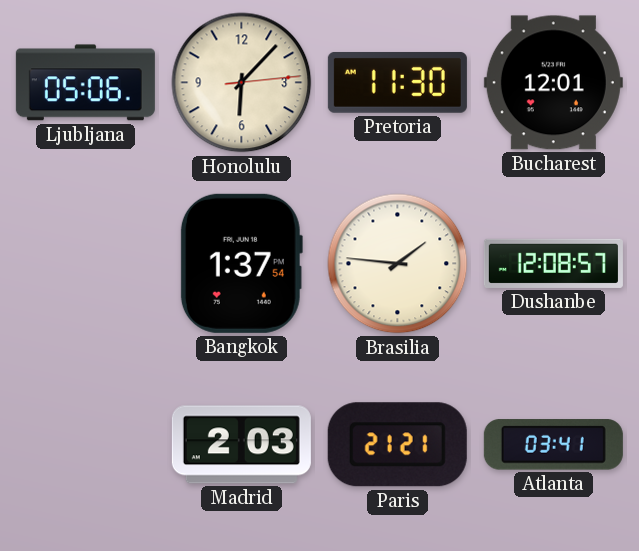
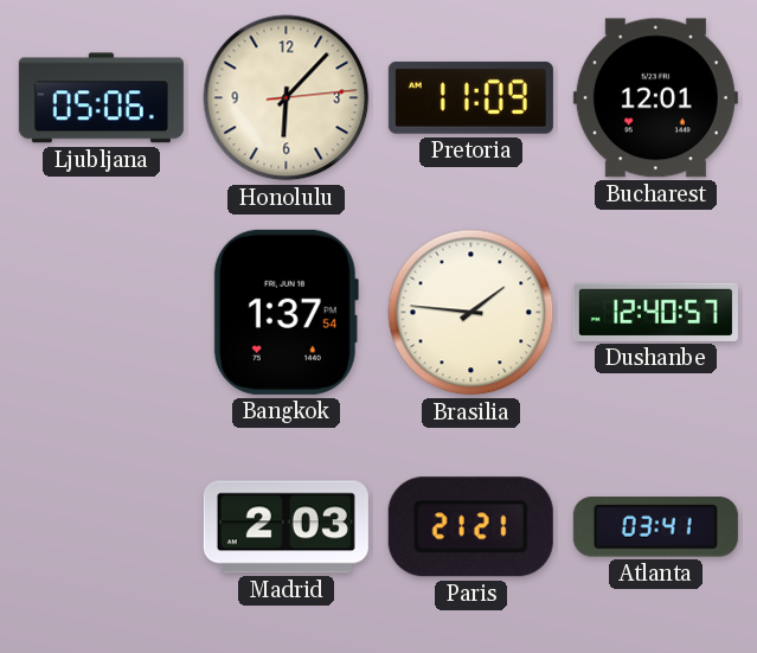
Pretoria: 11:30 -> 11:09 (470, 98)
Dushanbe: 12:08 -> 12:40 (655, 312)
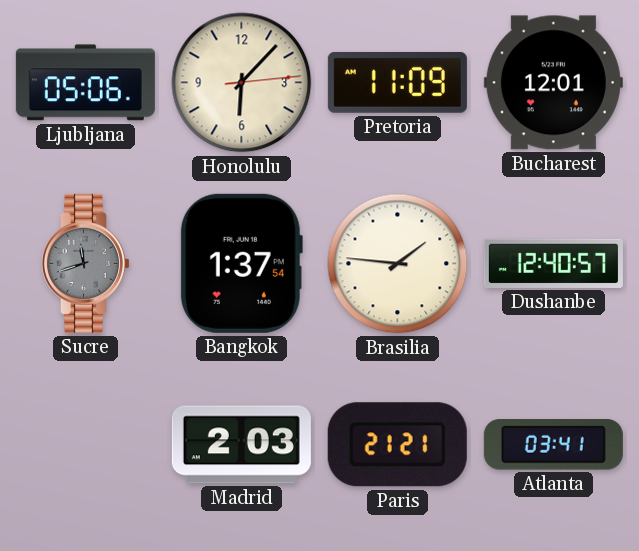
Sucre: none -> 11:42 (85, 263)
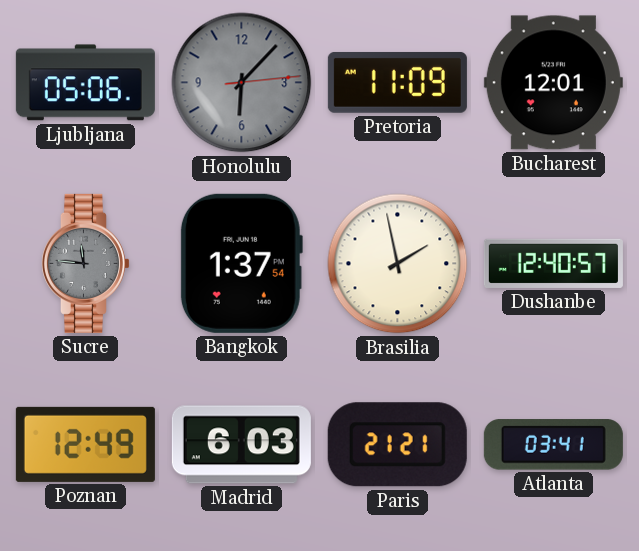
Honolulu dial: cream -> grey (242, 83)
Sucre: 11:42 -> 11:46 (85, 263)
Brasilia: 1:46 -> 1:58 (398, 264)
Poznan: none -> 12:49 (85, 444)
Madrid: 2:03 -> 6:03 (241, 445)
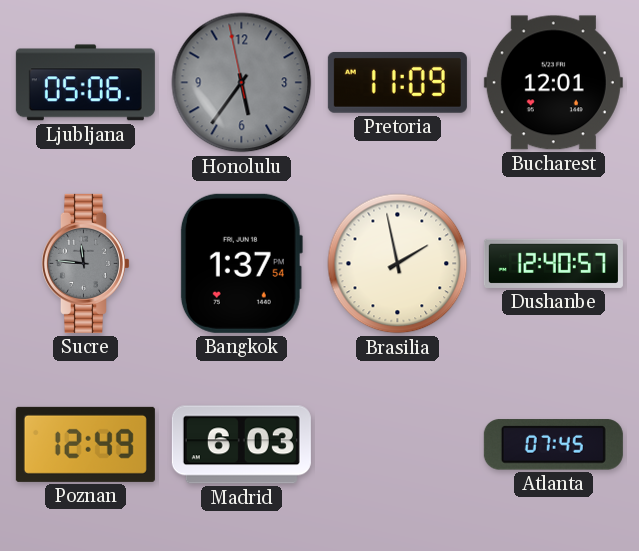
Honolulu: 6:07 -> 5:35 (242, 83)
Paris: 21:21 -> none (397, 445)
Atlanta: 03:41 -> 07:45 (553, 445)
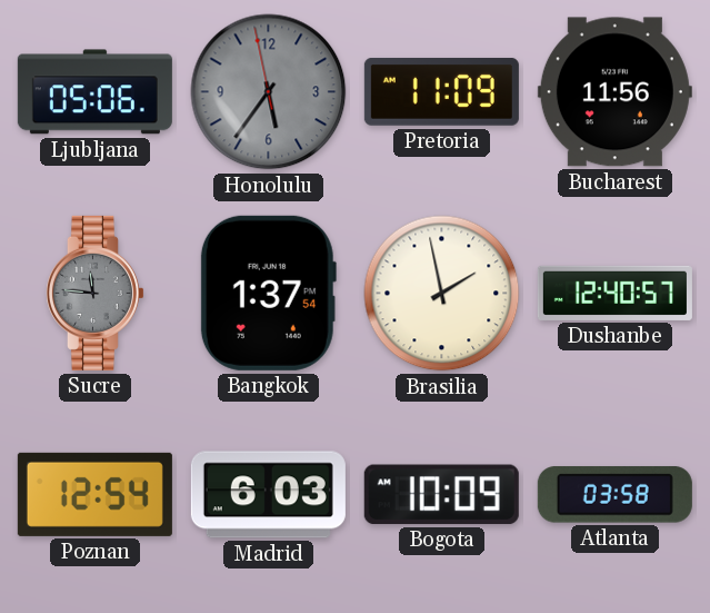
Bucharest: 12:01 -> 11:56 (614, 92)
Poznan: 12:49 -> 12:54 (94, 494)
Bogota: none -> 10:09 (441, 494)
Atlanta: 07:45 -> 03:58 (614, 495)
